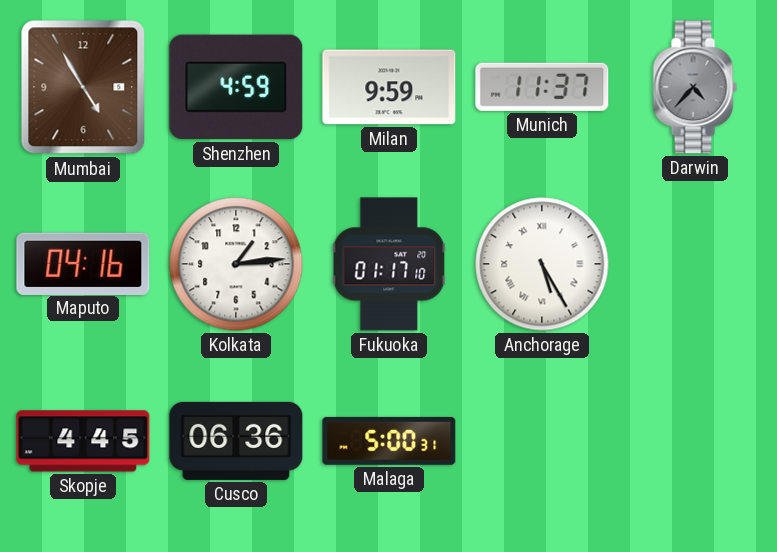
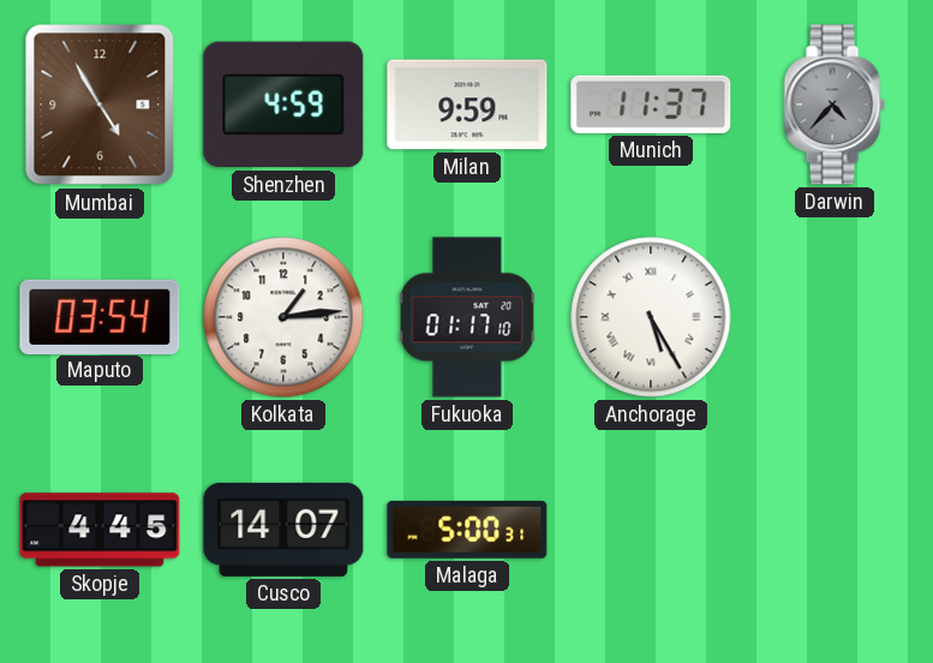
Maputo: 04:16 -> 03:54 (100, 316)
Cusco: 06:36 -> 14:07 (283, 530)
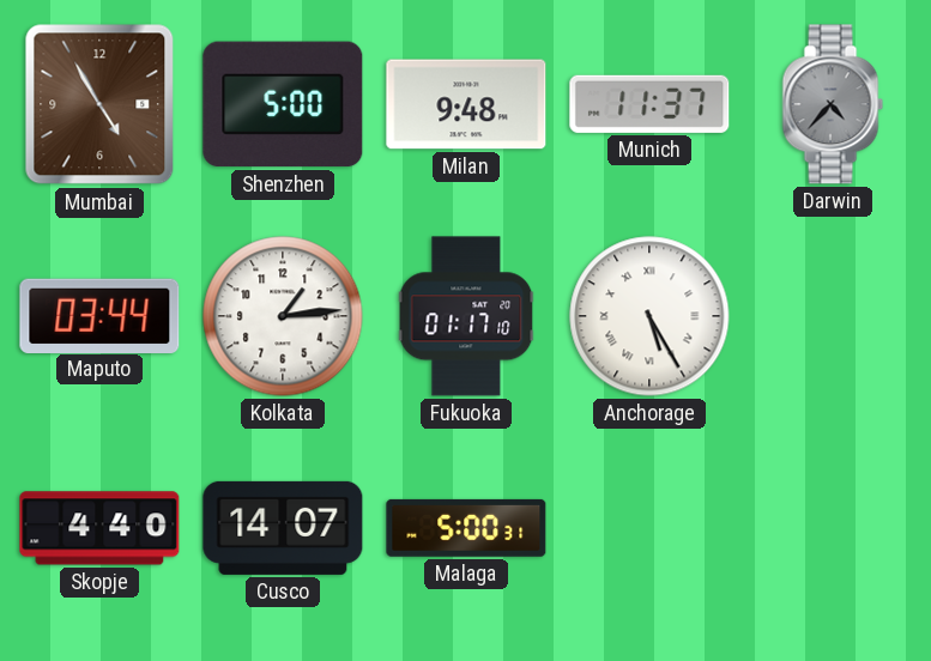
Shenzhen: 4:59 -> 5:00 (283, 104)
Milan: 9:59 -> 9:48 (466, 104)
Maputo: 03:54 -> 03:44 (99, 315)
Skopje: 4:45 -> 4:40 (99, 528)
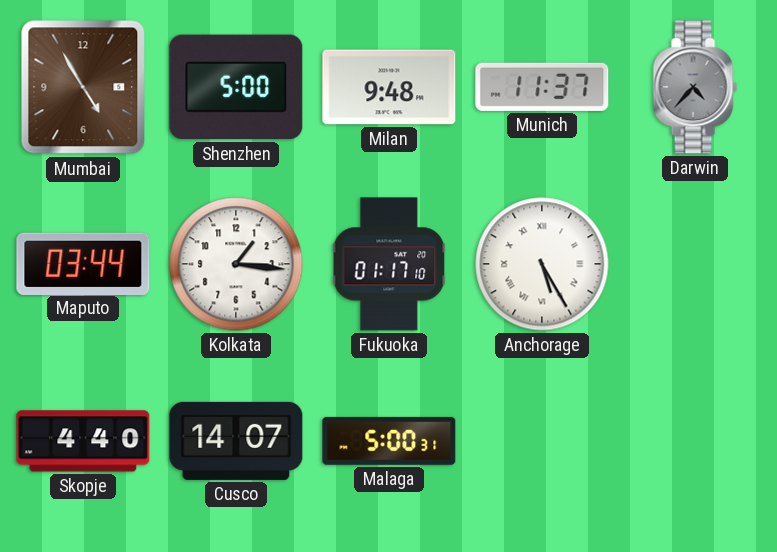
Kolkata: 1:14 -> 1:16 (236, 264)
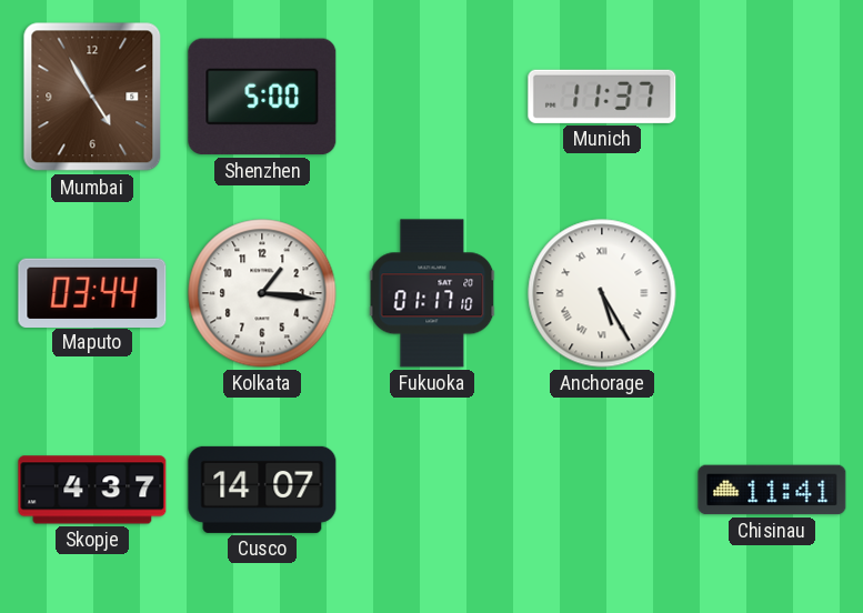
Milan: 9:48 -> none (389, 87)
Darwin: 4:37 -> none (695, 87)
Skopje: 4:40 -> 4:37 (92, 490)
Malaga: 5:00 -> none (389, 441)
Chisinau: none -> 11:41 (772, 490)
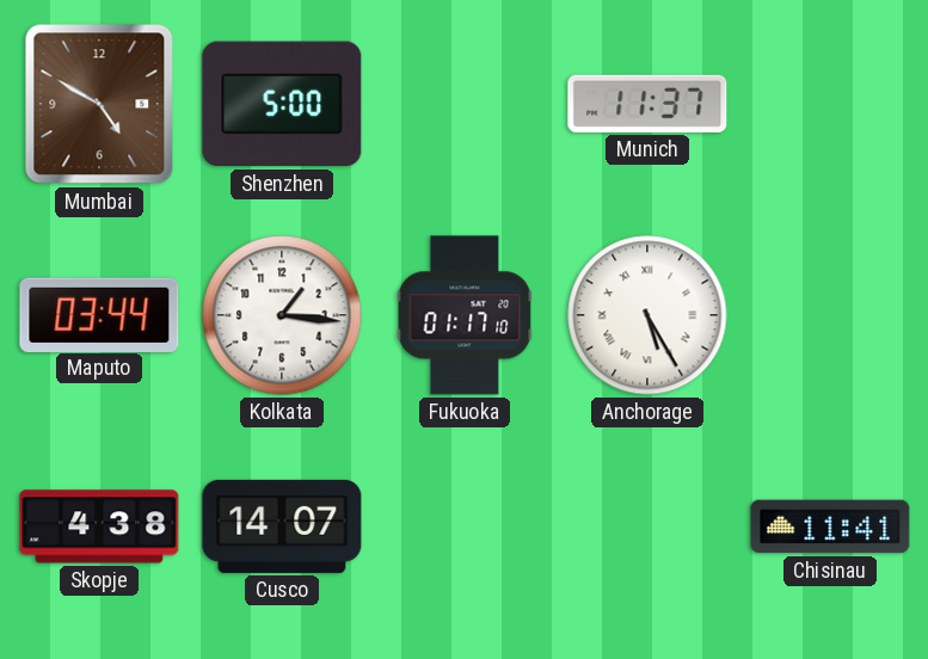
Mumbai: 4:55 -> 4:50 (99, 104)
Skopje: 4:37 -> 4:38 (99, 526)
